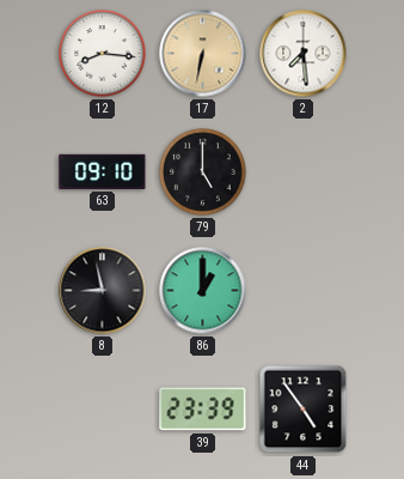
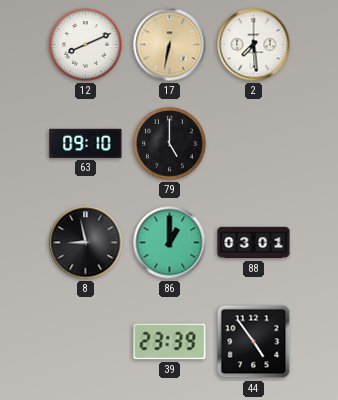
12: 8:16 -> 8:11 (86, 45)
88: none -> 03:01 (254, 243)
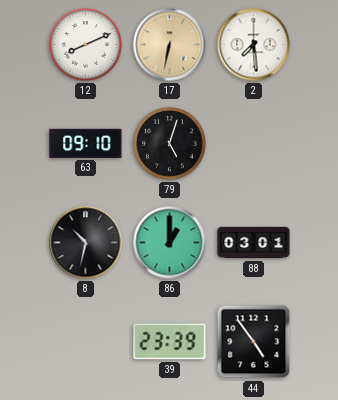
79: 5:00 -> 5:03 (170, 144)
8: 8:58 -> 10:32 (86, 243)
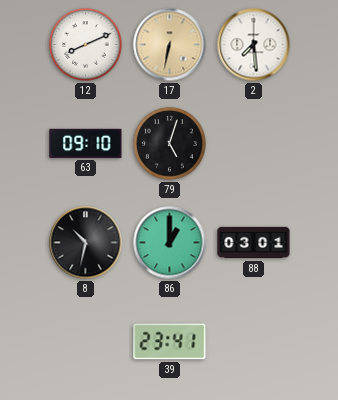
39: 23:39 -> 23:41 (170, 342)
44: 4:54 -> none (254, 342)
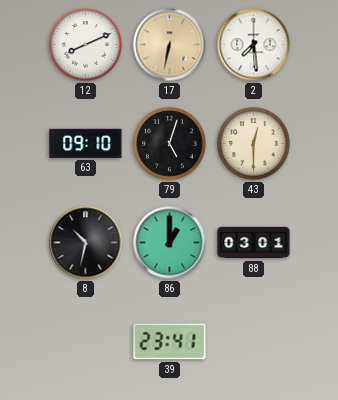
43: none -> 12:30 (254, 144)
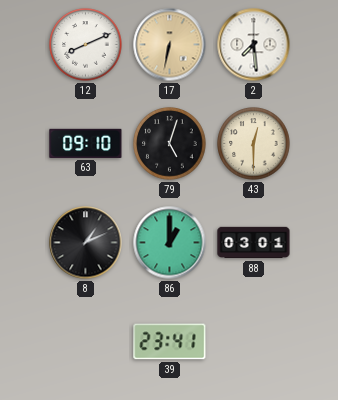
8: 10:32 -> 1:11 (86, 243)
